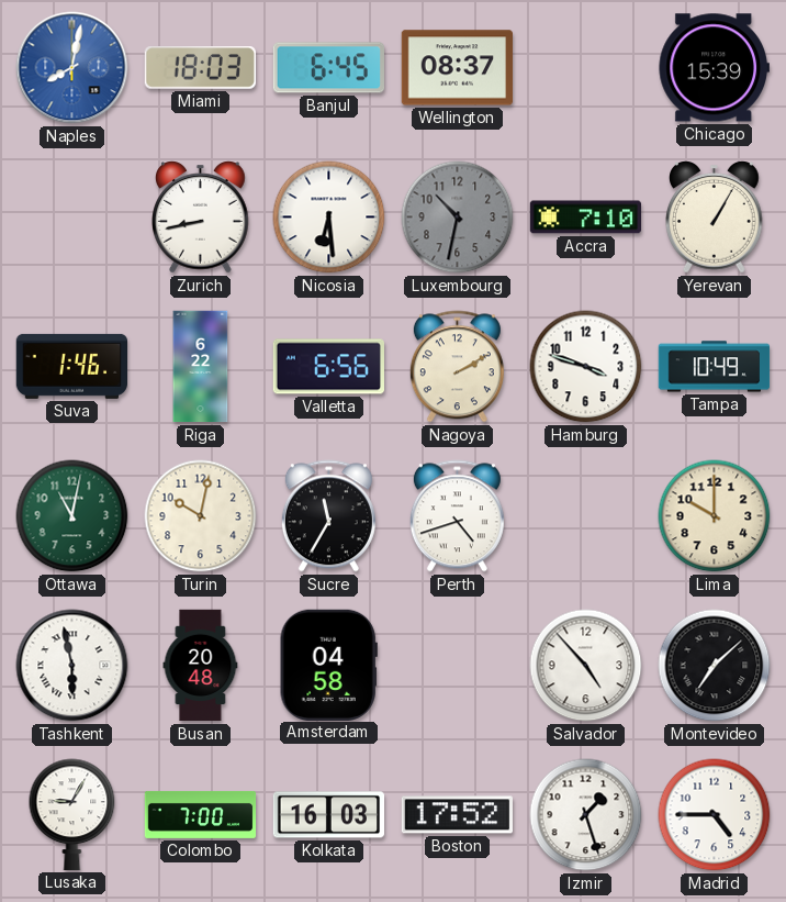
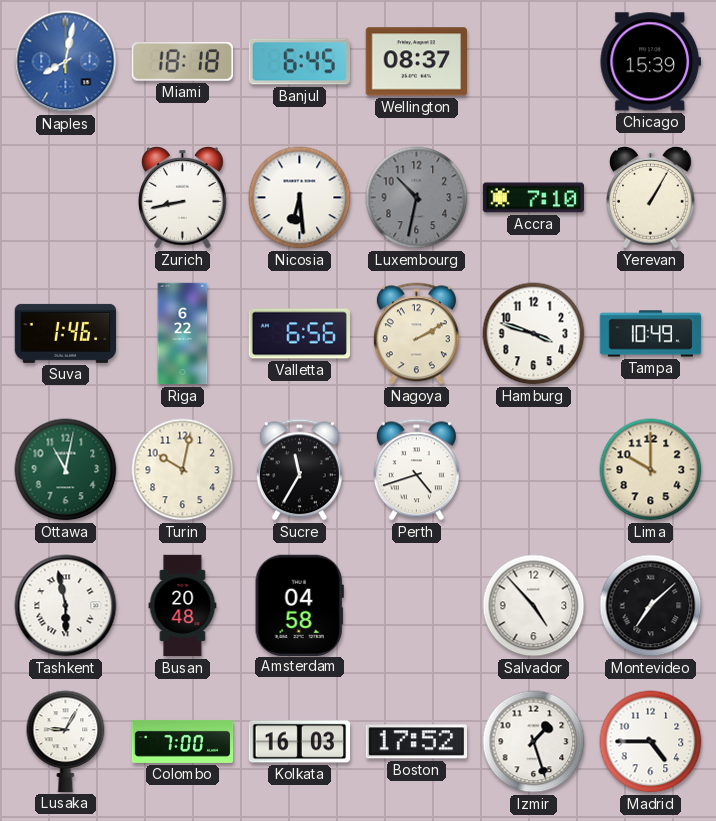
Miami: 18:03 -> 18:18 (182, 62)
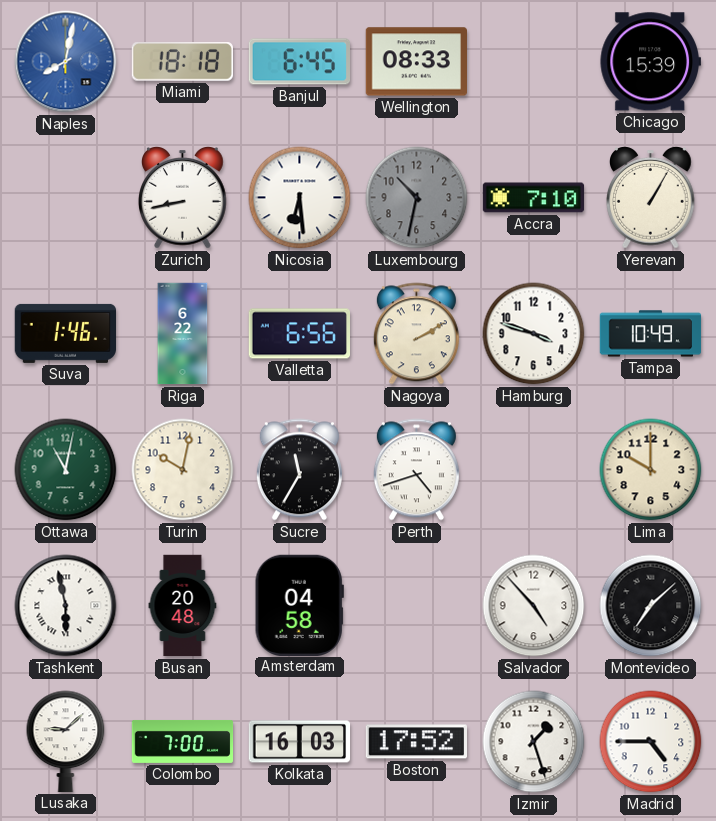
Wellington: 08:37 -> 08:33 (416, 62)
Lusaka: 9:05 -> 9:08 (66, 741)
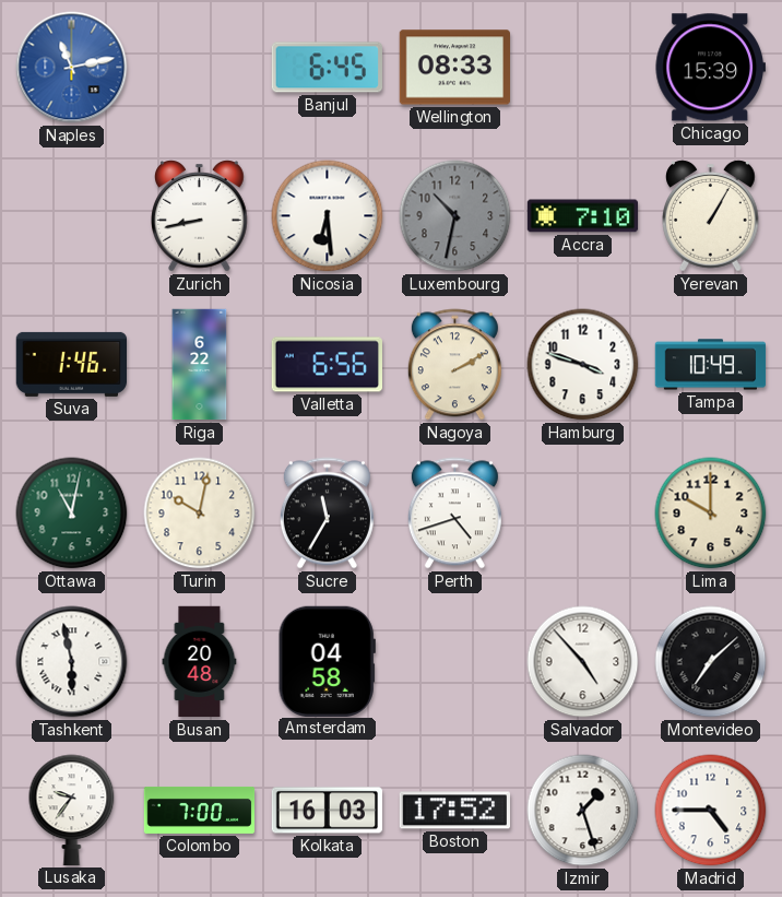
Naples: 8:02 -> 11:13 (72, 68)
Miami: 18:18 -> none (182, 62)
Lusaka: 9:08 -> 9:36 (72, 810)
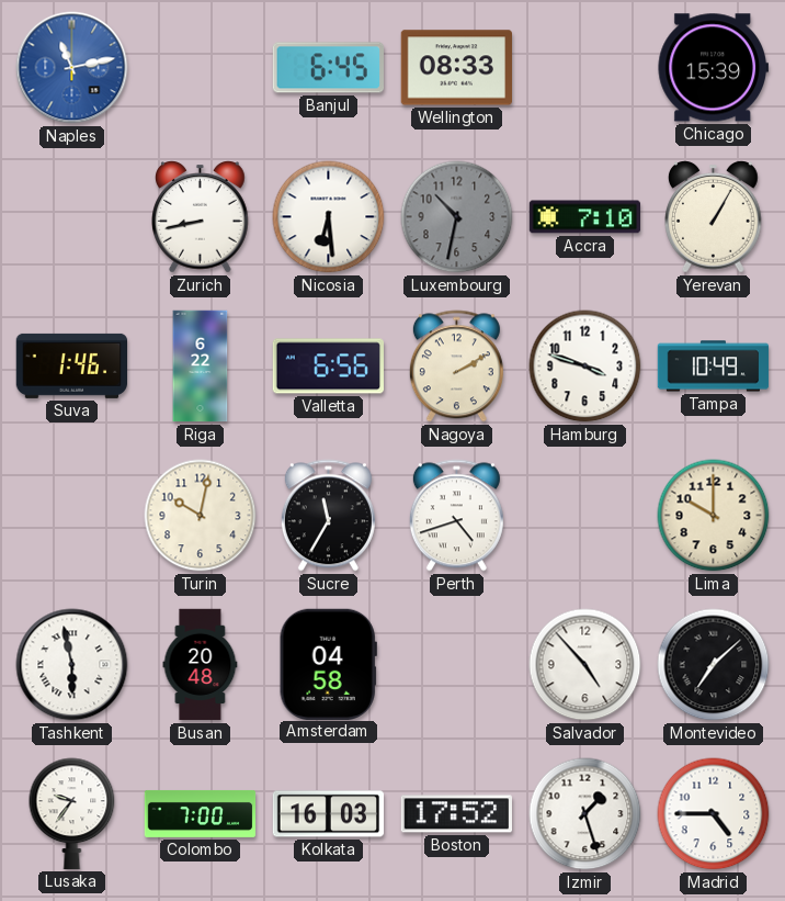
Ottawa: 11:02 -> none (72, 514)
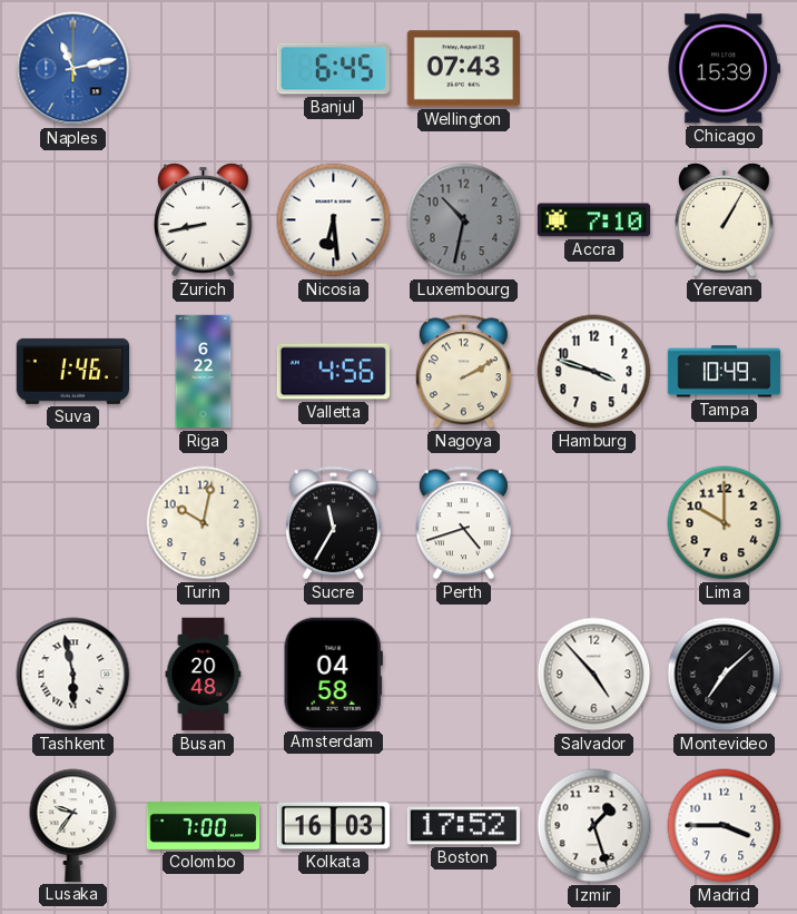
Wellington: 08:33 -> 07:43 (463, 69)
Valletta: 6:56 -> 4:56 (334, 372)
Madrid: 4:45 -> 3:45 (725, 826)
